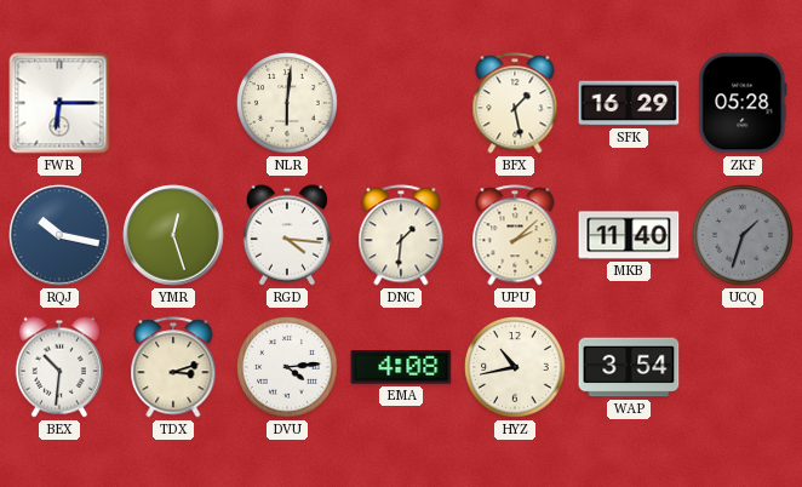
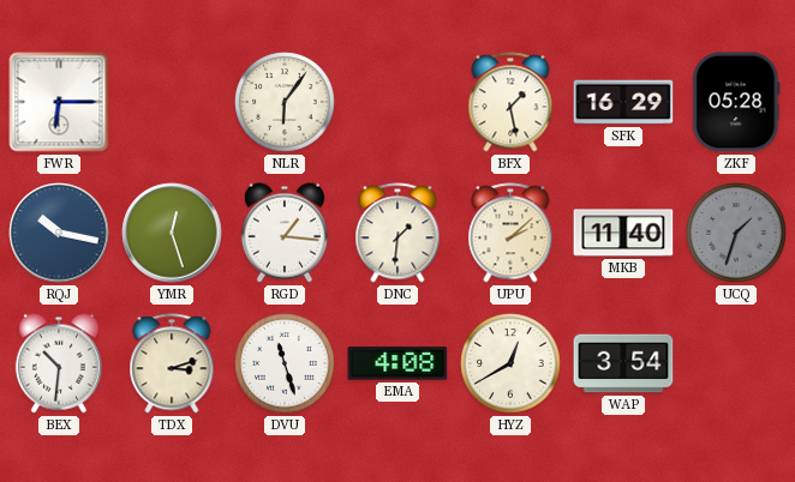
NLR: 6:01 -> 6:06 (285, 102)
RGD: 4:16 -> 1:16 (285, 233)
DVU: 4:14 -> 11:27 (285, 363)
HYZ: 10:43 -> 12:40 (510, 363)
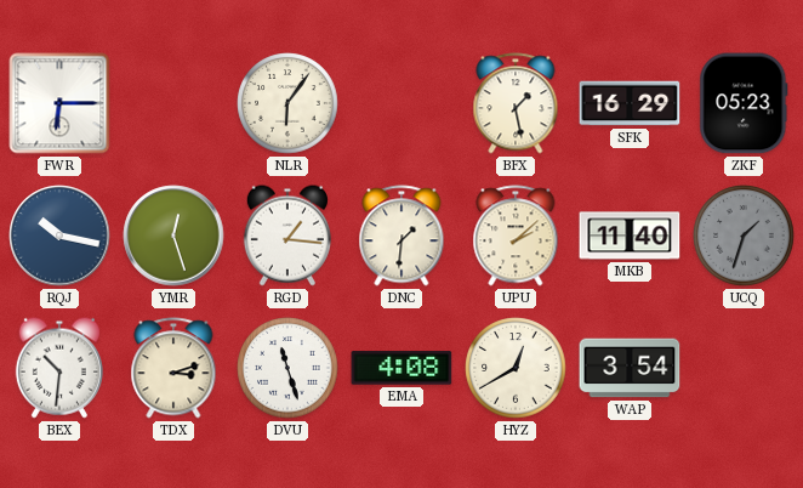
ZKF: 05:28 -> 05:23 (744, 103)
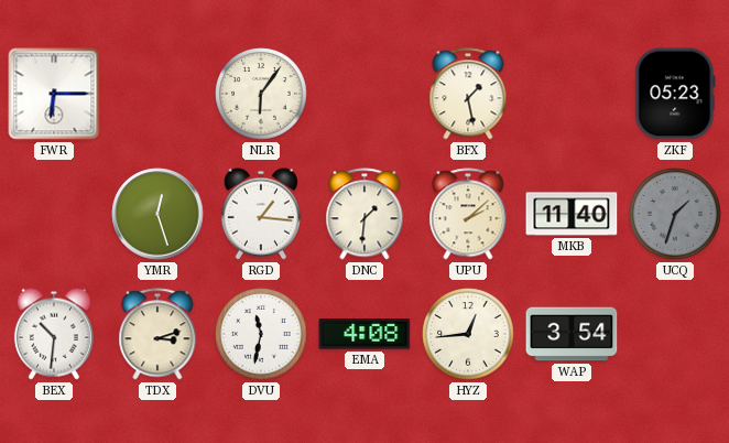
SFK: 16:29 -> none (630, 103)
RQJ: 10:17 -> none (59, 236)
DVU: 11:27 -> 11:32 (261, 334)
HYZ: 12:40 -> 12:44 (468, 334)
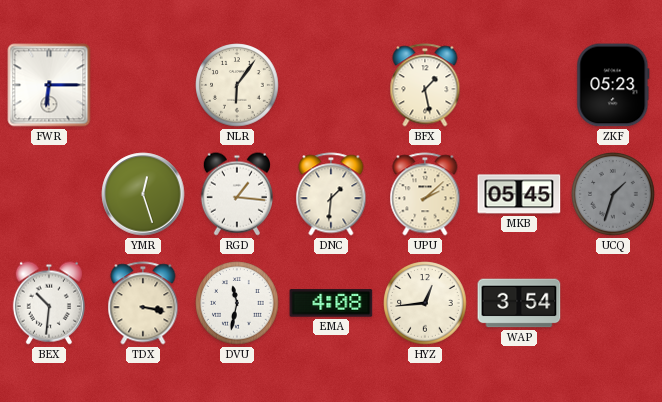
MKB: 11:40 -> 05:45 (519, 194)
TDX: 3:12 -> 3:17 (143, 303)
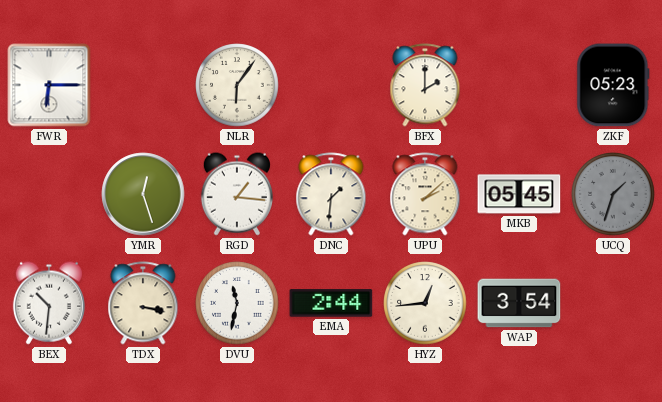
BFX: 1:28 -> 2:00 (425, 85)
EMA: 4:08 -> 2:44 (331, 303)
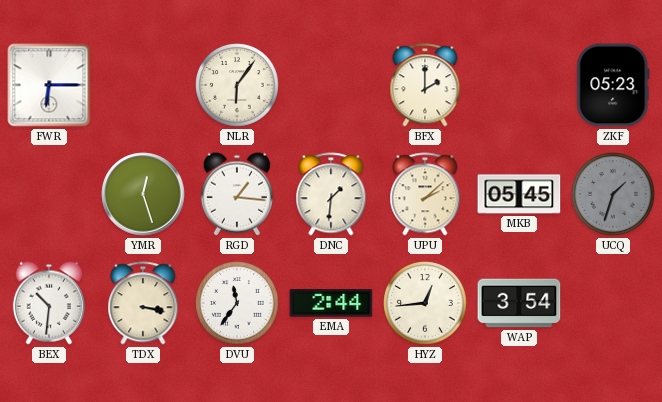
DVU: 11:32 -> 11:36 (237, 303)
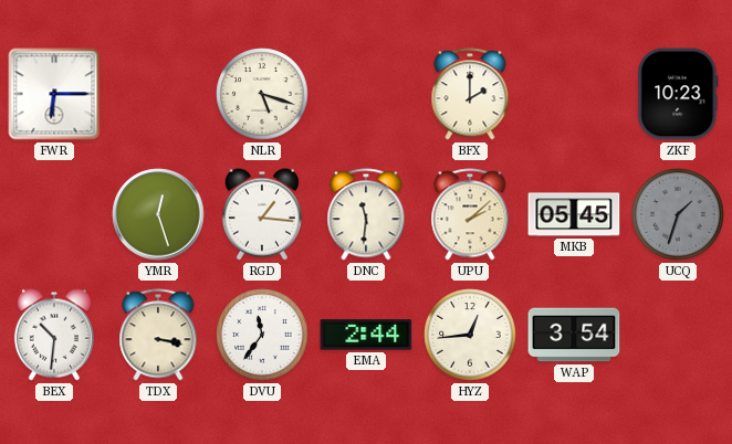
NLR: 6:06 -> 5:18 (262, 94)
ZKF: 05:23 -> 10:23 (678, 94)
DNC: 1:31 -> 11:31 (366, 214)
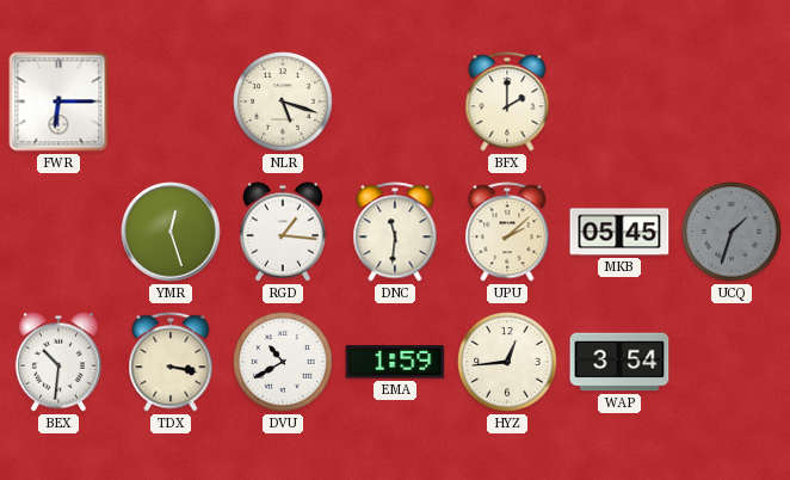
ZKF: 10:23 -> none (678, 94)
DVU: 11:36 -> 10:40 (283, 362)
EMA: 2:44 -> 1:59 (395, 362)
